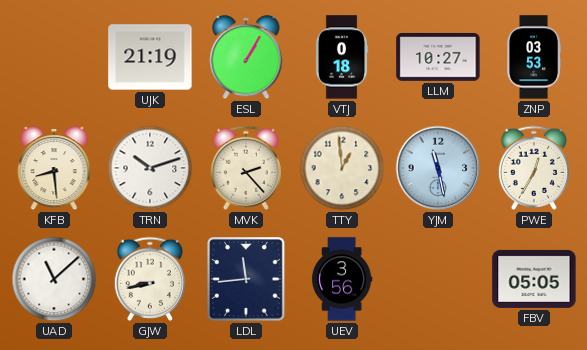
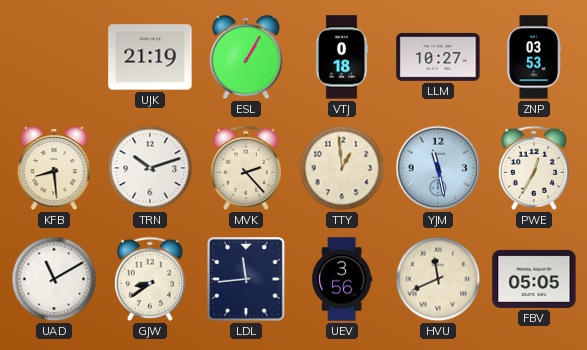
UAD: 11:08 -> 11:10 (54, 279)
GJW: 8:43 -> 8:39 (150, 279)
HVU: none -> 11:41 (438, 279)
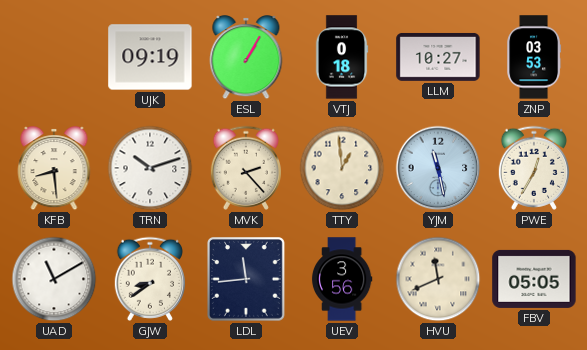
UJK: 21:19 -> 09:19 (150, 57)
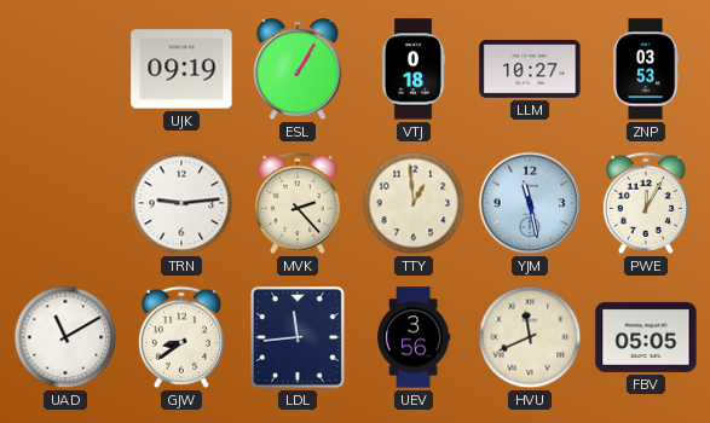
KFB: 8:29 -> none (54, 169)
TRN: 10:12 -> 9:14 (181, 203)
PWE: 12:35 -> 12:05 (646, 203)
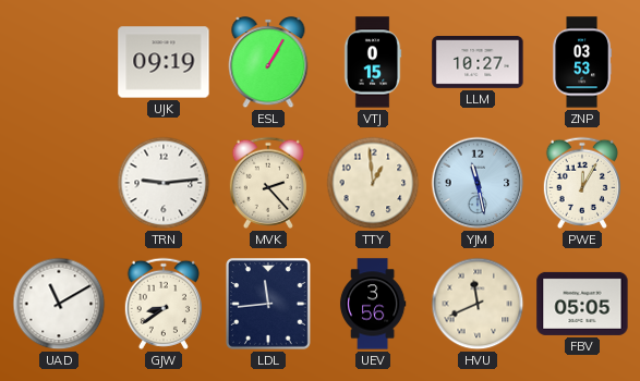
VTJ: 0:18 -> 0:15 (373, 62)
